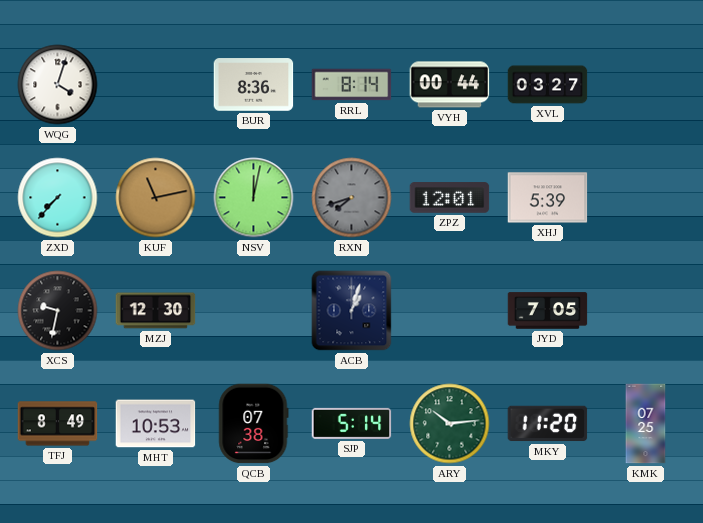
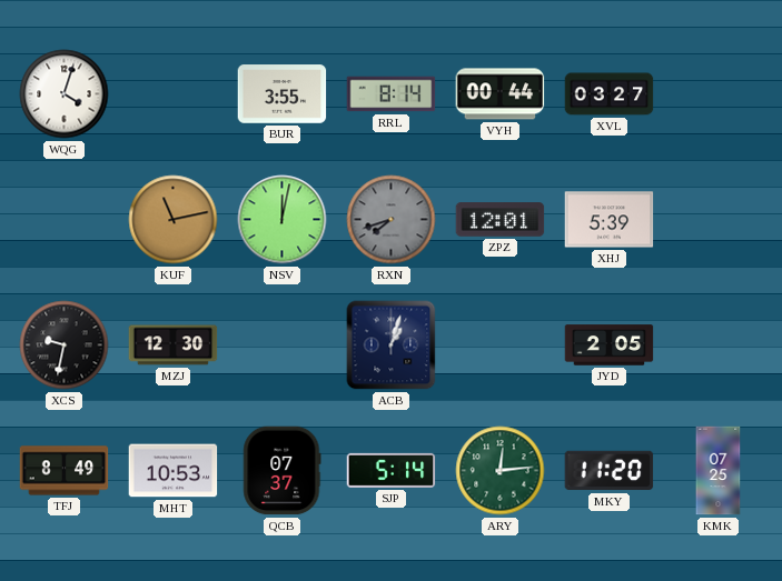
BUR: 8:36 -> 3:55 (283, 94)
ZXD: 7:37 -> none (58, 198)
JYD: 7:05 -> 2:05 (610, 345)
QCB: 07:38 -> 07:37 (283, 471)
ARY: 10:14 -> 12:14 (501, 471)
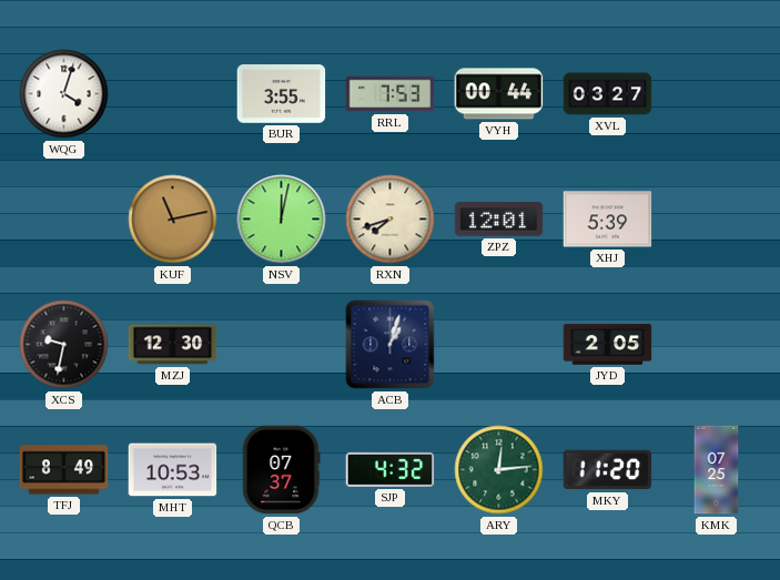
RRL: 8:14 -> 7:53 (391, 94)
RXN dial: grey -> cream (391, 220)
SJP: 5:14 -> 4:32 (391, 469)
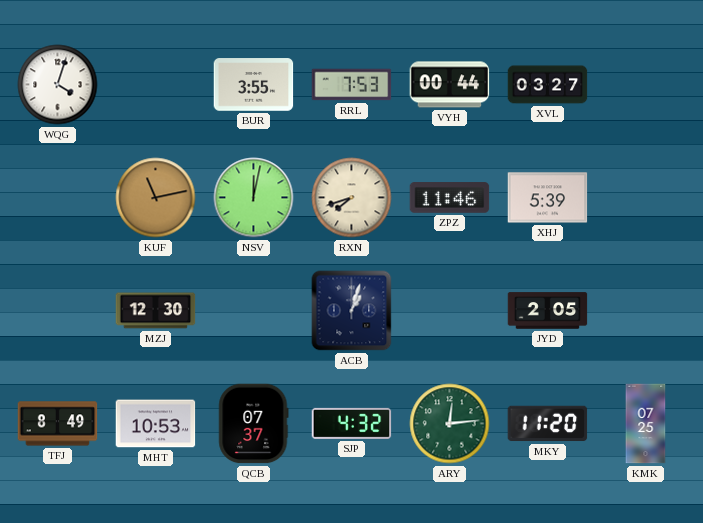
ZPZ: 12:01 -> 11:46 (450, 198)
XCS: 9:32 -> none (64, 345)
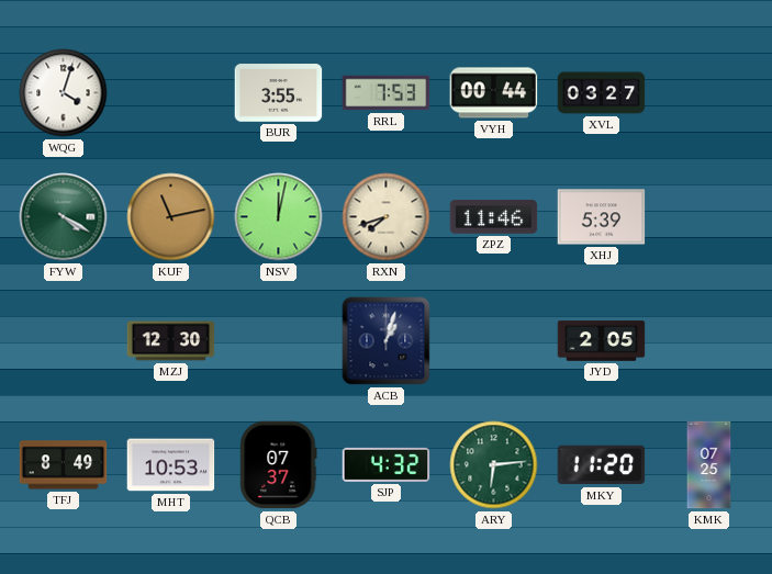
FYW: none -> 4:20 (64, 217)
ARY: 12:14 -> 6:14 (494, 465)
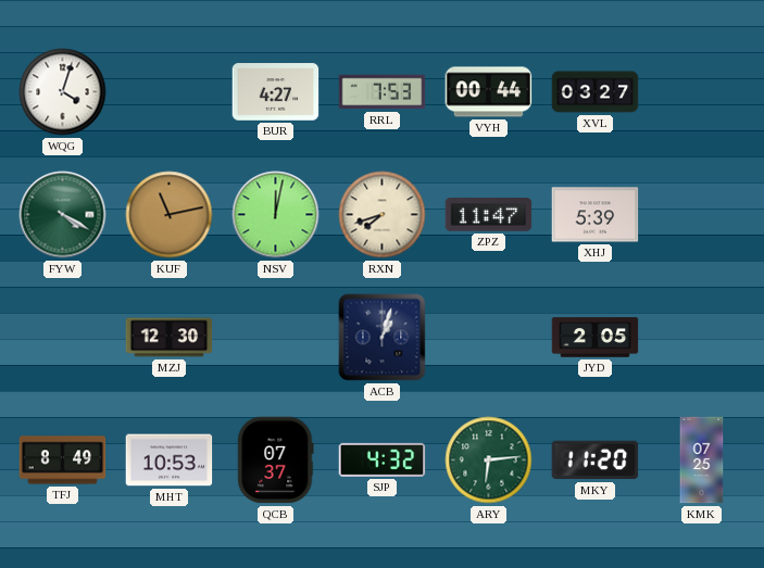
BUR: 3:55 -> 4:27 (276, 92)
ZPZ: 11:46 -> 11:47 (489, 215)
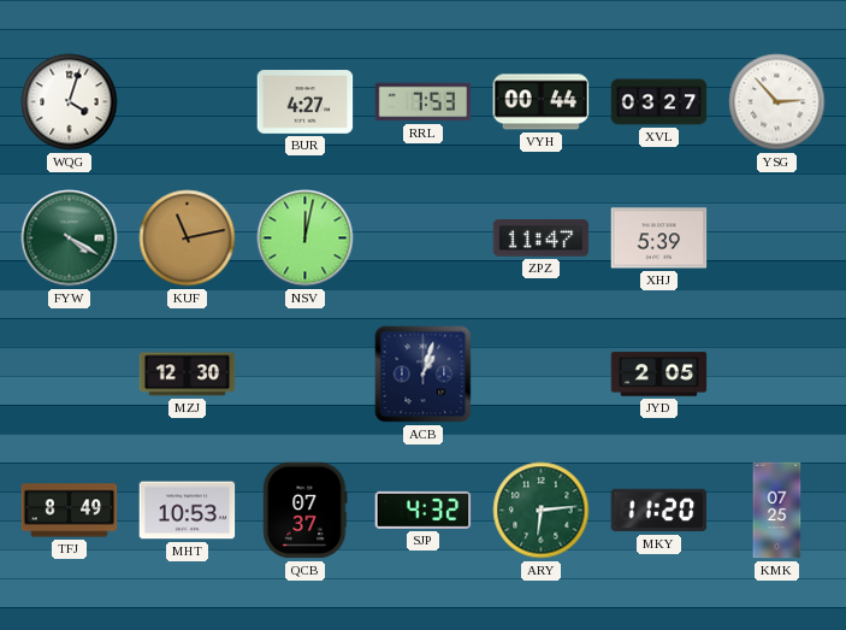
YSG: none -> 2:53 (777, 102)
RXN: 7:42 -> none (383, 215)
